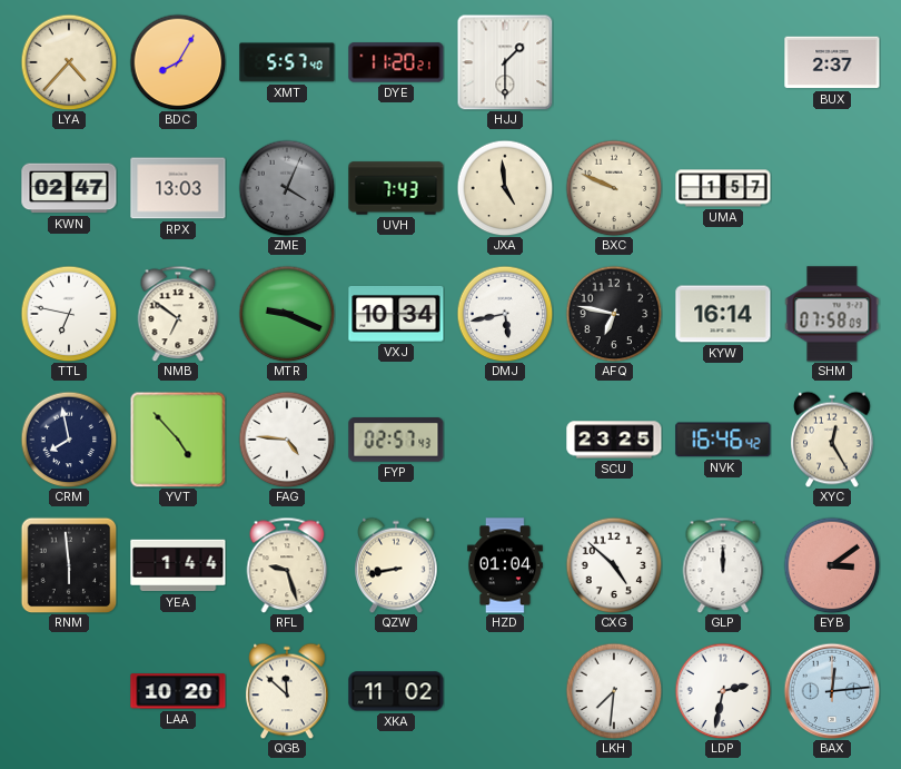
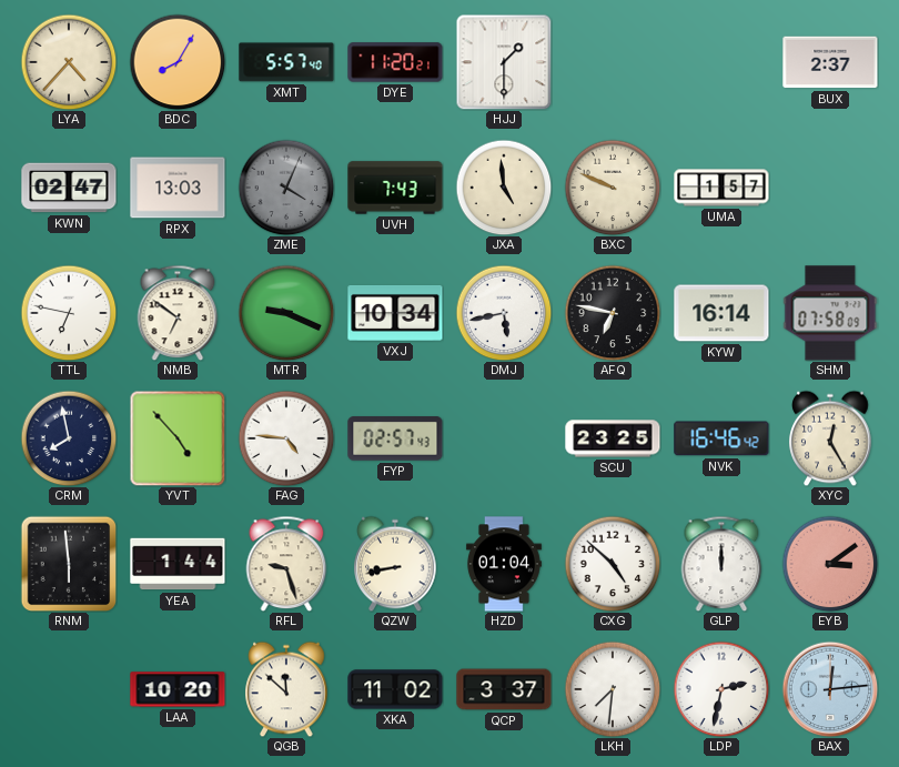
QCP: none -> 3:37 (504, 689)
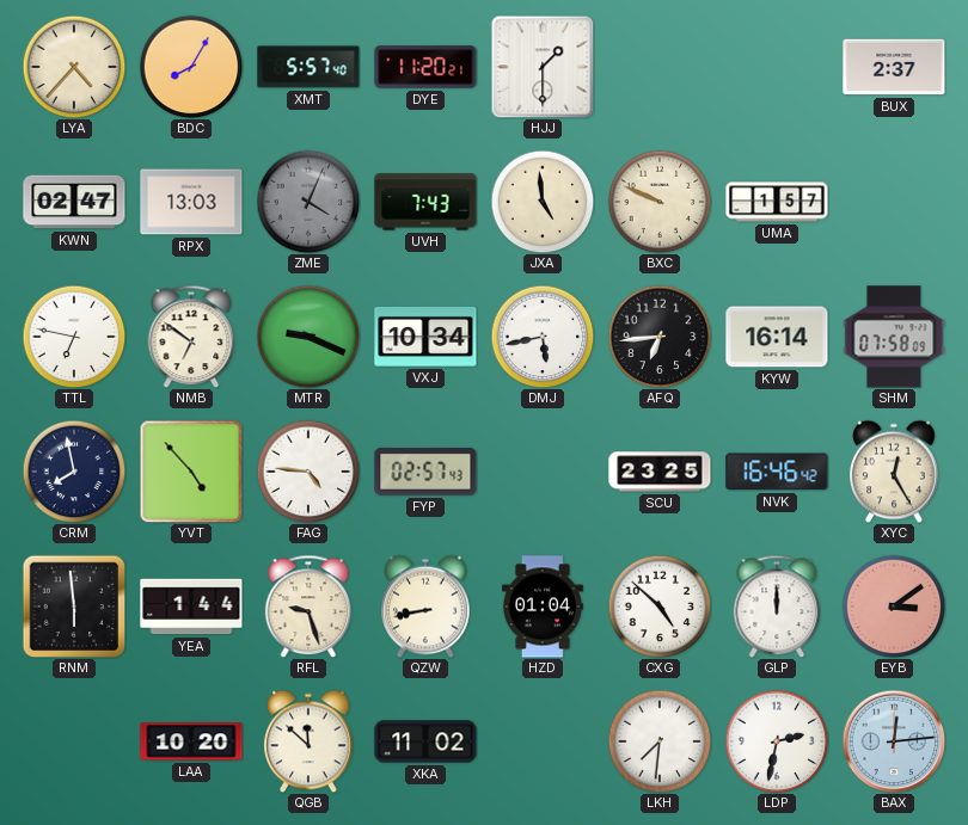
AFQ: 6:47 -> 6:44 (660, 337)
QCP: 3:37 -> none (504, 689)
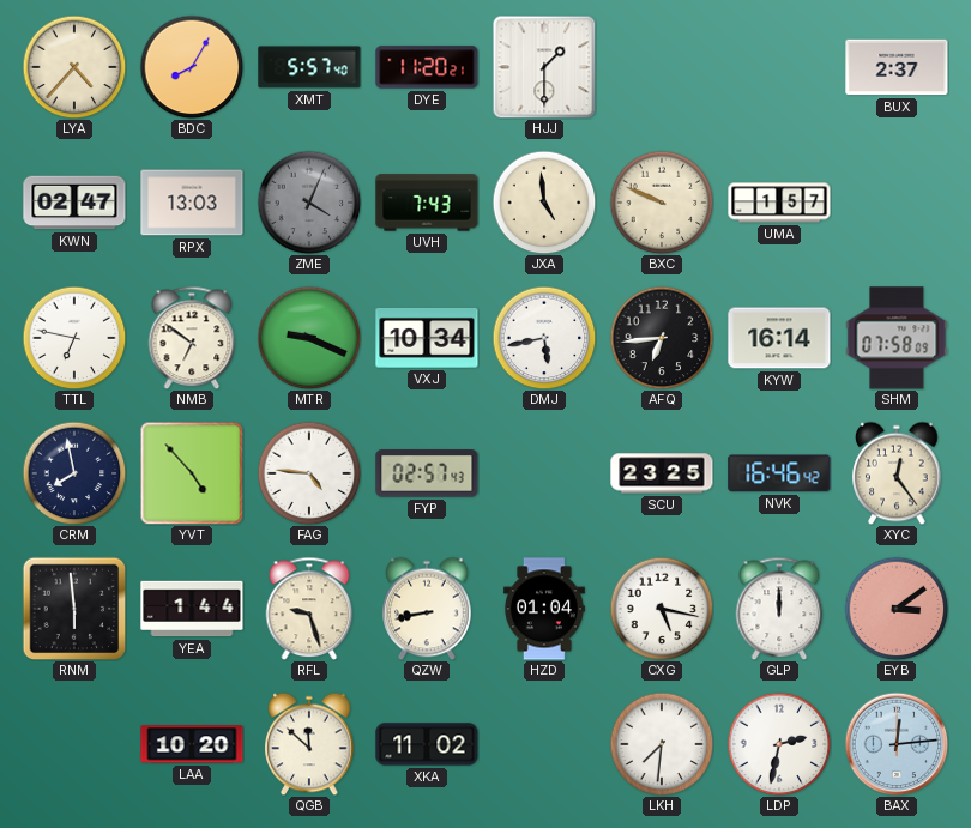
XYC: 12:25 -> 12:24 (897, 473)
CXG: 4:52 -> 5:17 (662, 609)
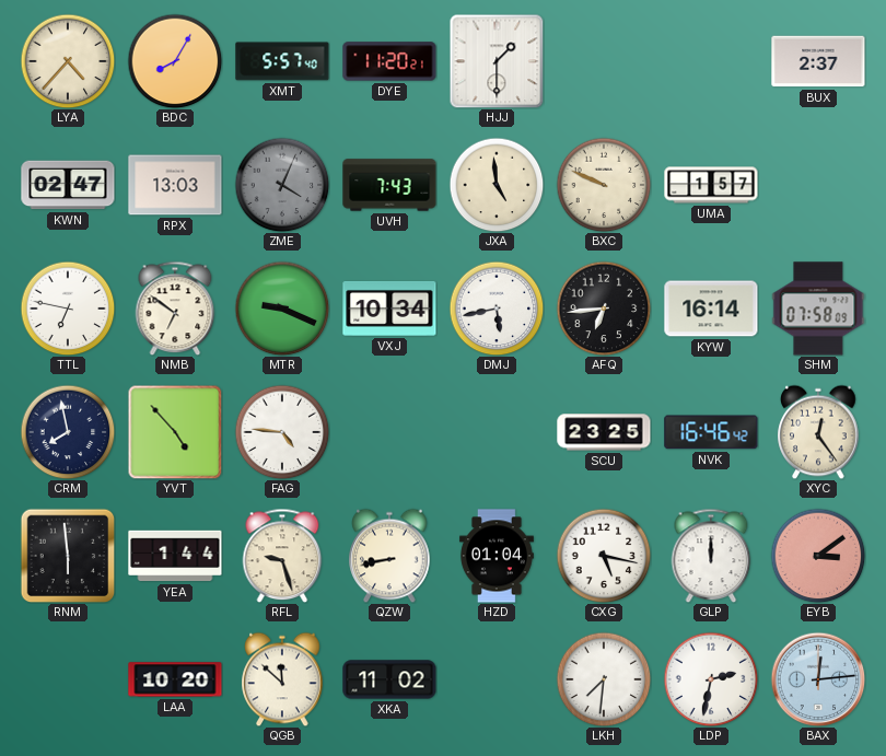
FYP: 02:57 -> none (427, 473)
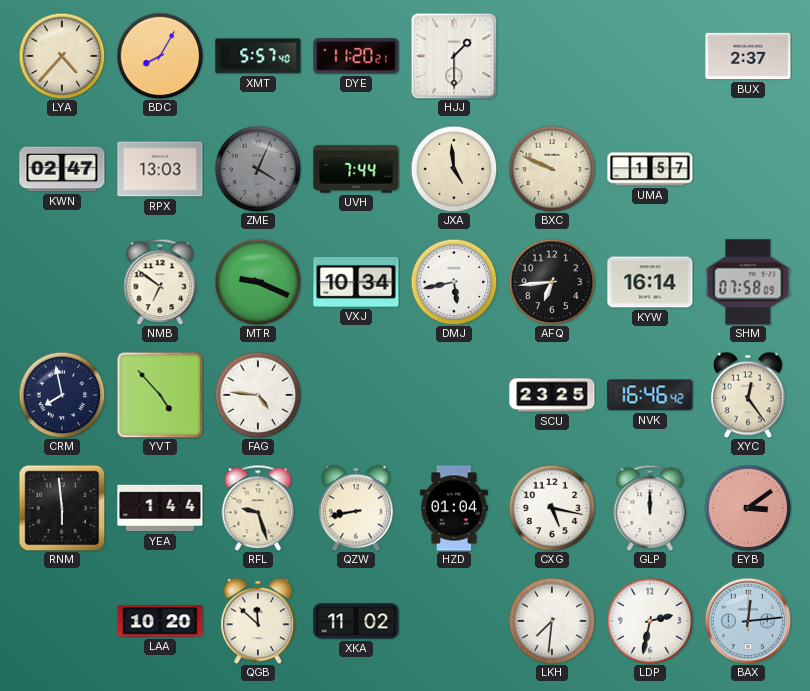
UVH: 7:43 -> 7:44 (356, 169)
TTL: 6:47 -> none (68, 309)
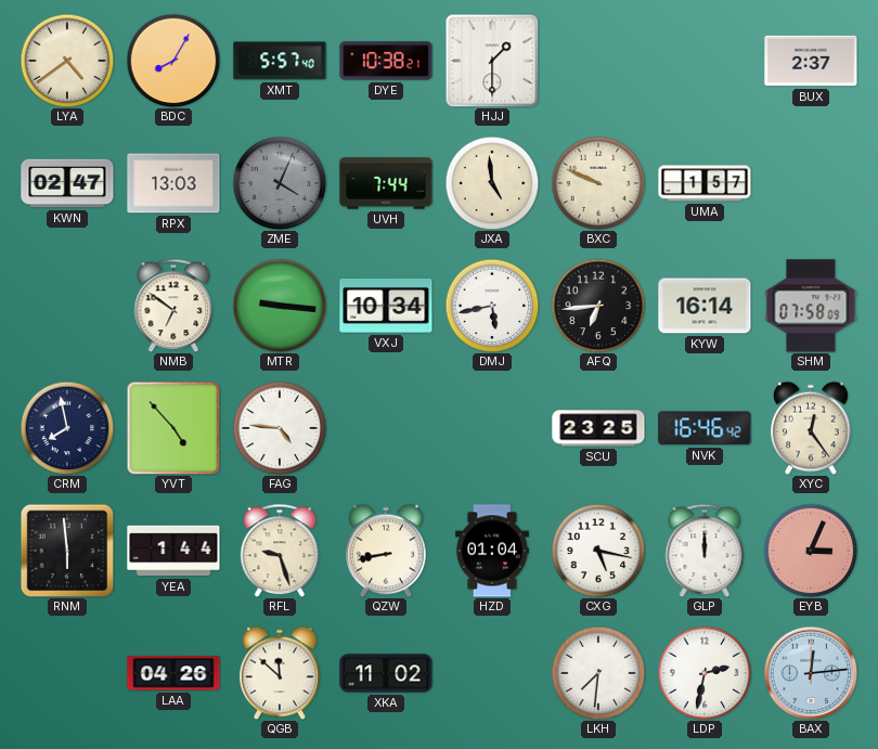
LYA: 4:37 -> 4:39 (67, 61)
DYE: 11:20 -> 10:38 (386, 61)
MTR: 9:19 -> 9:16 (280, 306)
EYB: 3:09 -> 3:04 (811, 551)
LAA: 10:20 -> 04:26 (173, 673)
